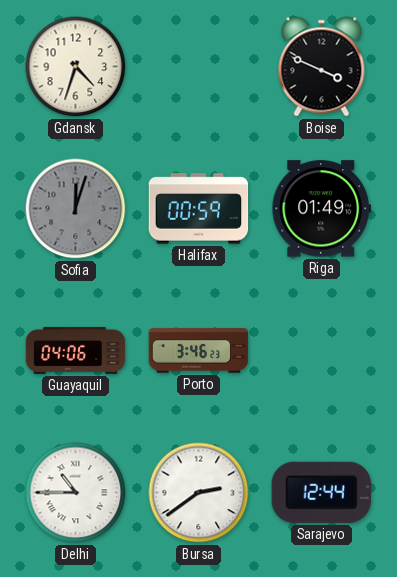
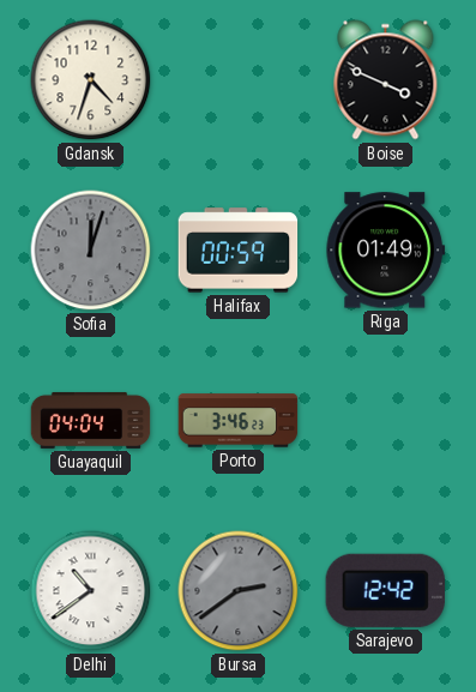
Guayaquil: 04:06 -> 04:04 (91, 420)
Delhi: 10:45 -> 10:39 (91, 591)
Bursa dial: white -> grey (239, 591)
Sarajevo: 12:44 -> 12:42 (385, 590)
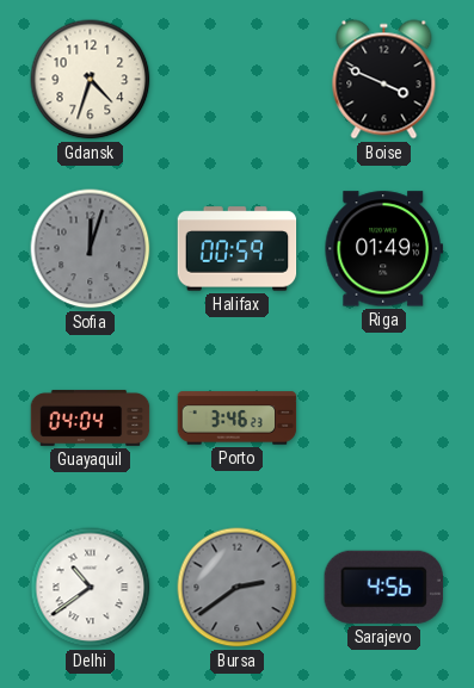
Sarajevo: 12:42 -> 4:56 (383, 587)
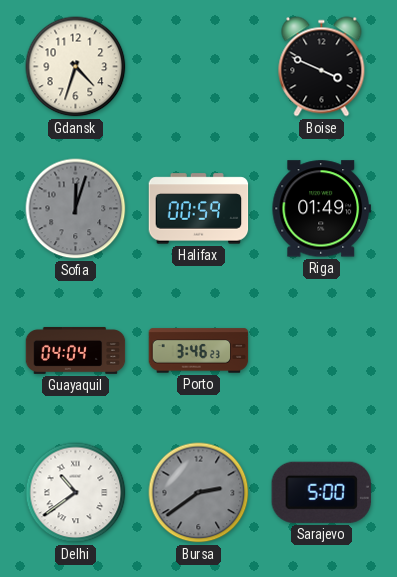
Sarajevo: 4:56 -> 5:00 (321, 492)
